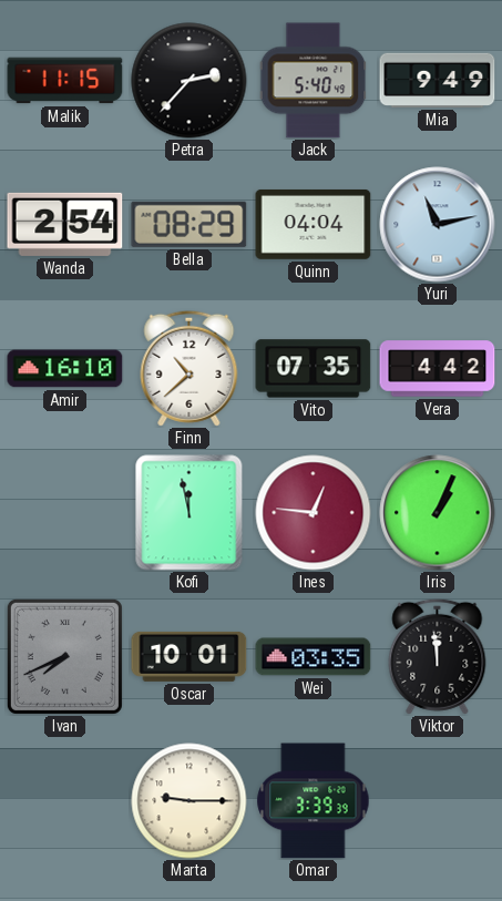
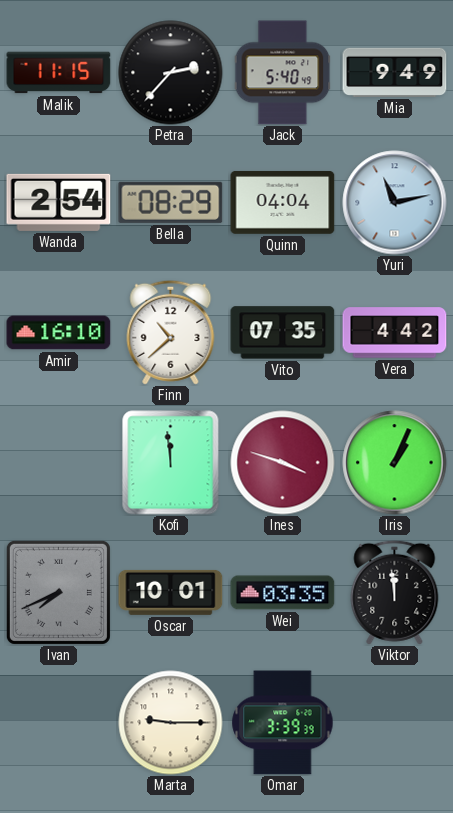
Kofi: 11:58 -> 11:59 (171, 463)
Ines: 12:46 -> 3:48 (283, 463)
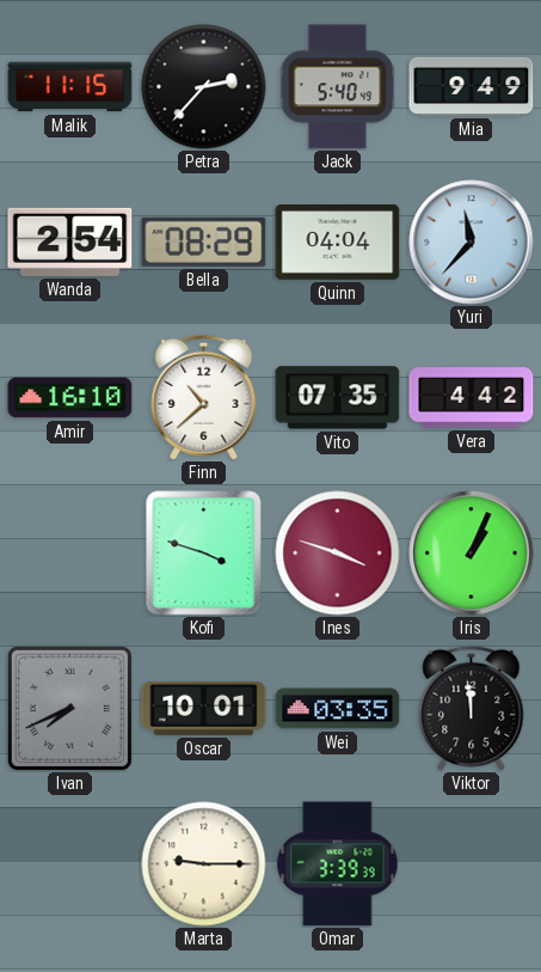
Yuri: 11:13 -> 11:37 (472, 243)
Kofi: 11:59 -> 3:48 (204, 554)
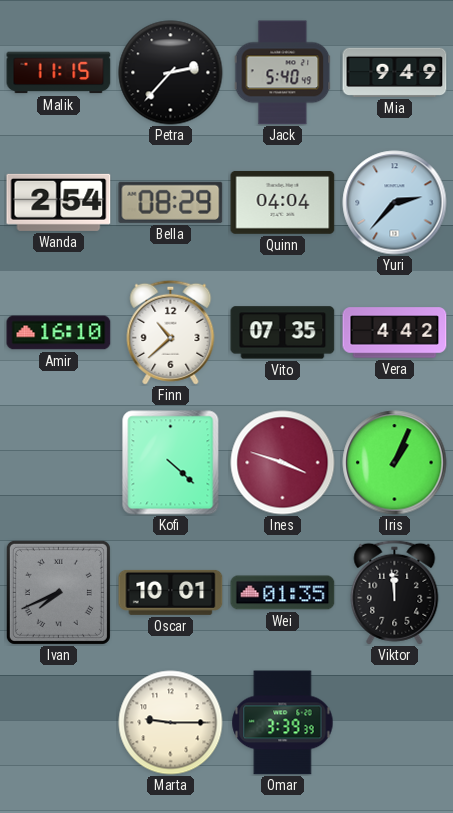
Yuri: 11:37 -> 2:37 (395, 203)
Kofi: 3:48 -> 4:22 (171, 463)
Wei: 03:35 -> 01:35 (283, 593)
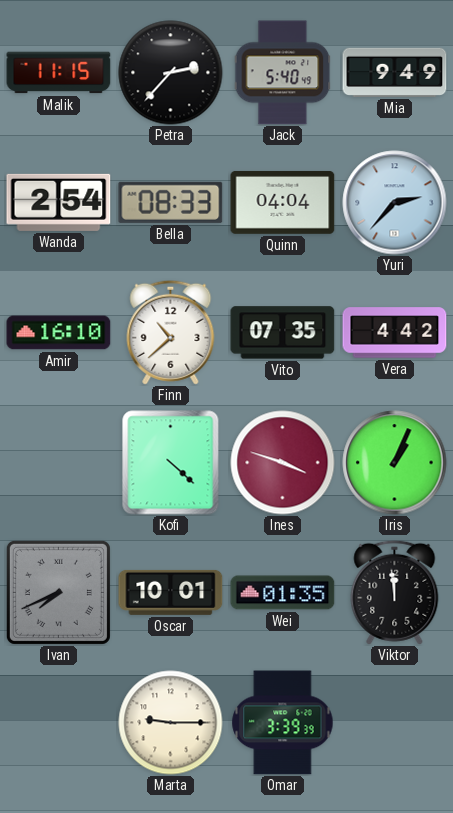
Bella: 08:29 -> 08:33 (171, 202)
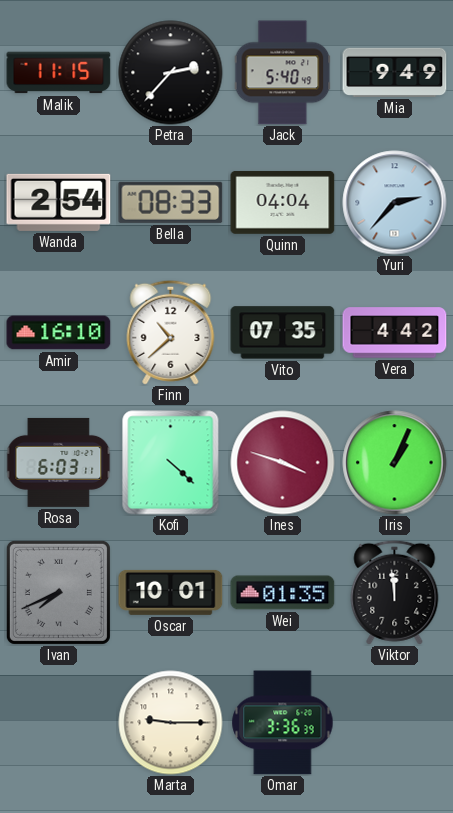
Rosa: none -> 6:03 (59, 462)
Omar: 3:39 -> 3:36 (283, 723)
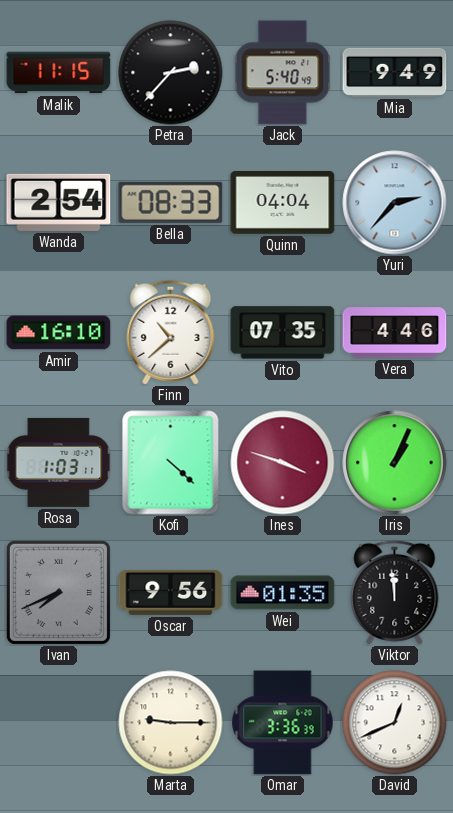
Vera: 4:42 -> 4:46 (395, 333)
Rosa: 6:03 -> 1:03 (59, 462)
Oscar: 10:01 -> 9:56 (171, 592)
David: none -> 12:41 (395, 723)
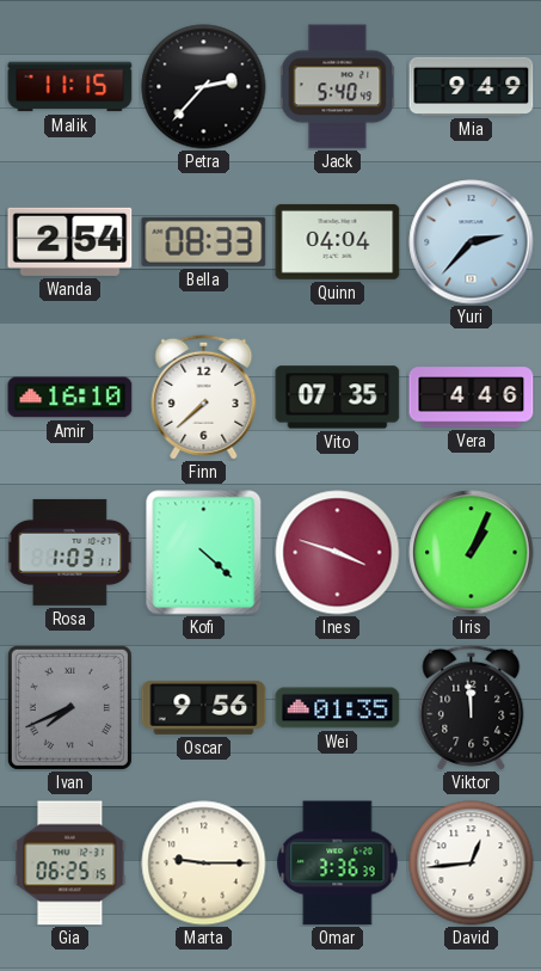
Finn: 10:38 -> 7:38 (204, 397)
Gia: none -> 06:25 (70, 864)
David: 12:41 -> 12:44 (472, 864)
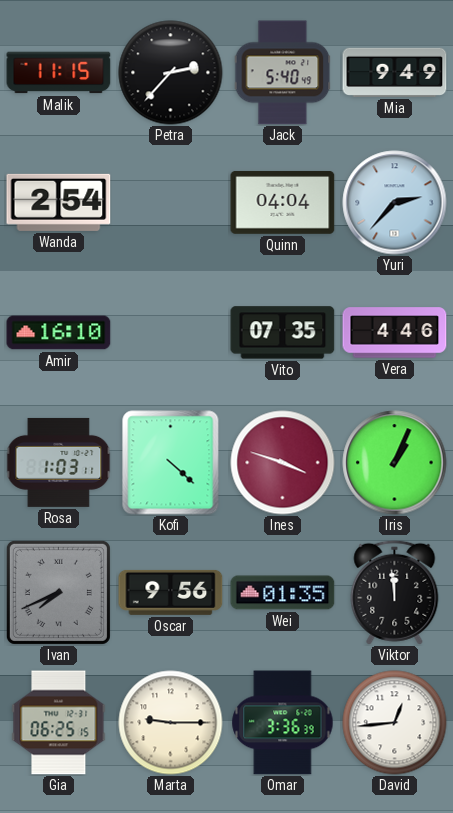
Bella: 08:33 -> none (204, 241)
Finn: 7:38 -> none (204, 397)
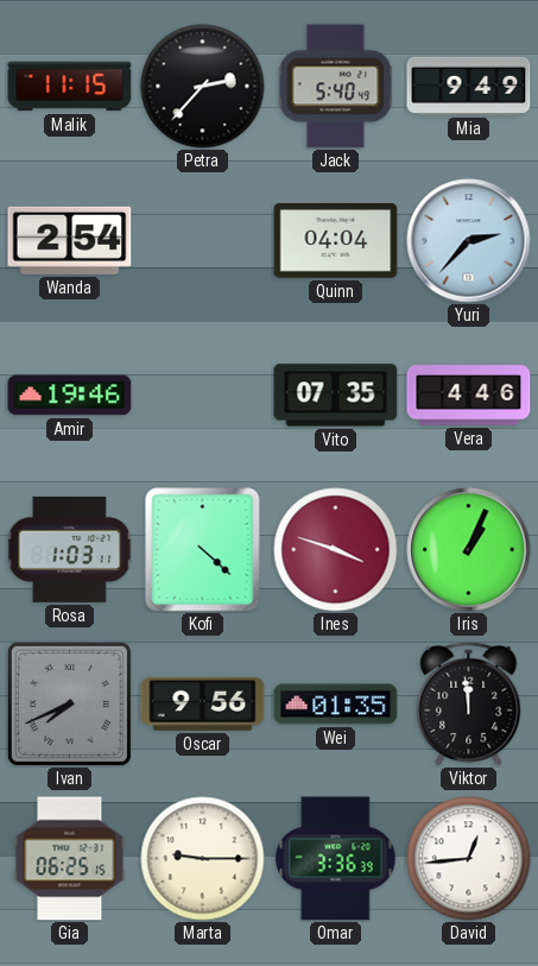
Amir: 16:10 -> 19:46 (70, 396)
